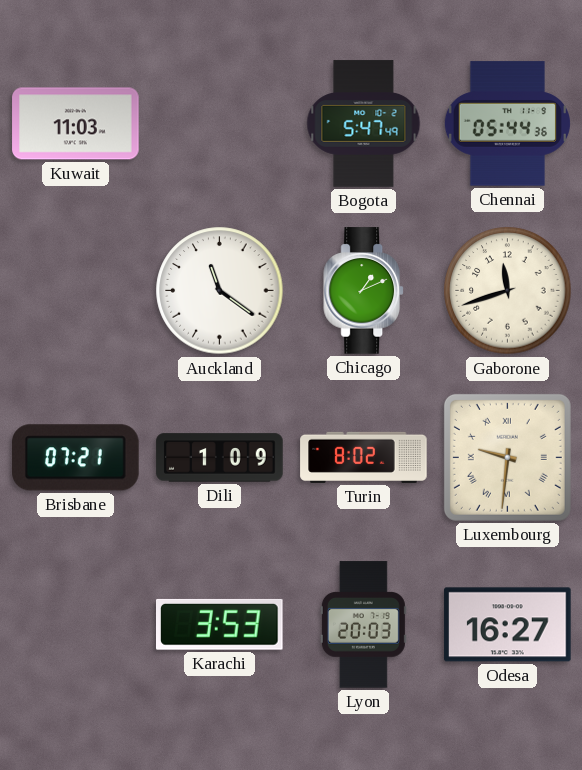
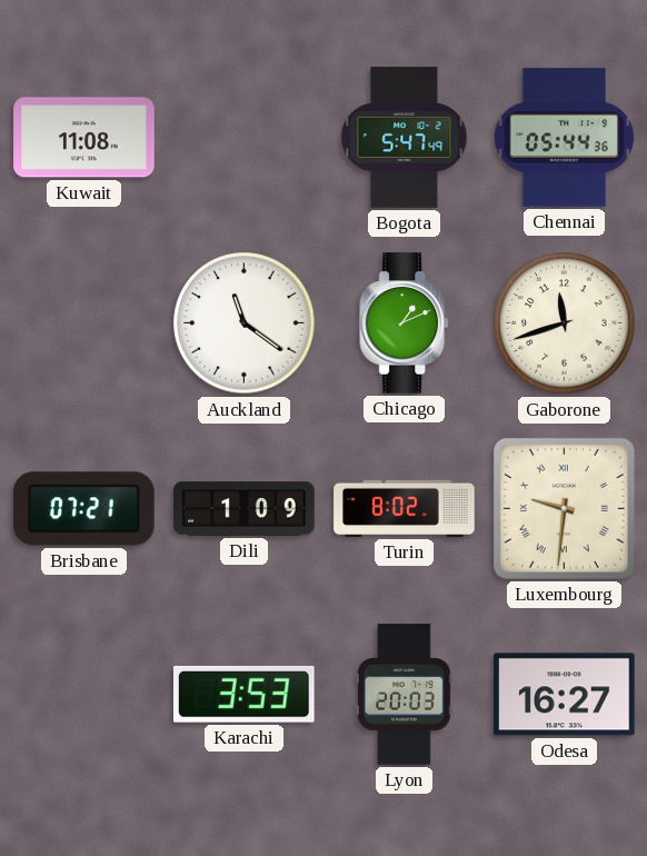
Kuwait: 11:03 -> 11:08 (84, 138)
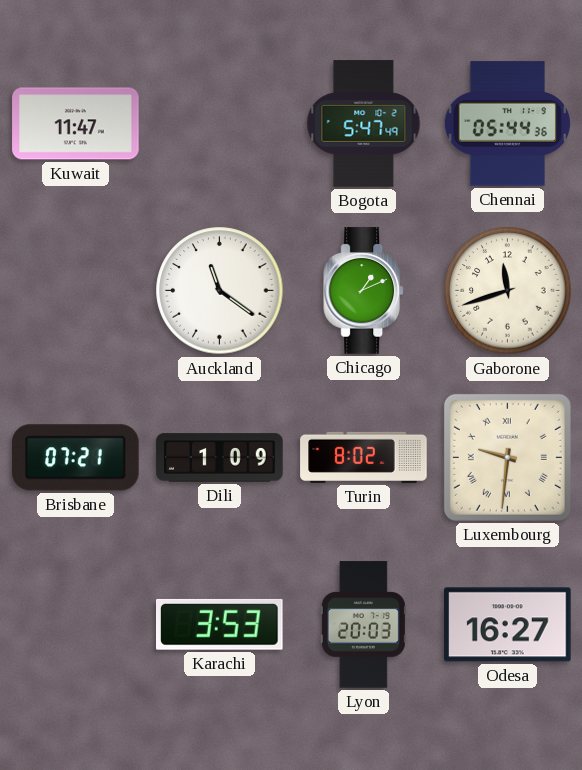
Kuwait: 11:08 -> 11:47 (76, 124)
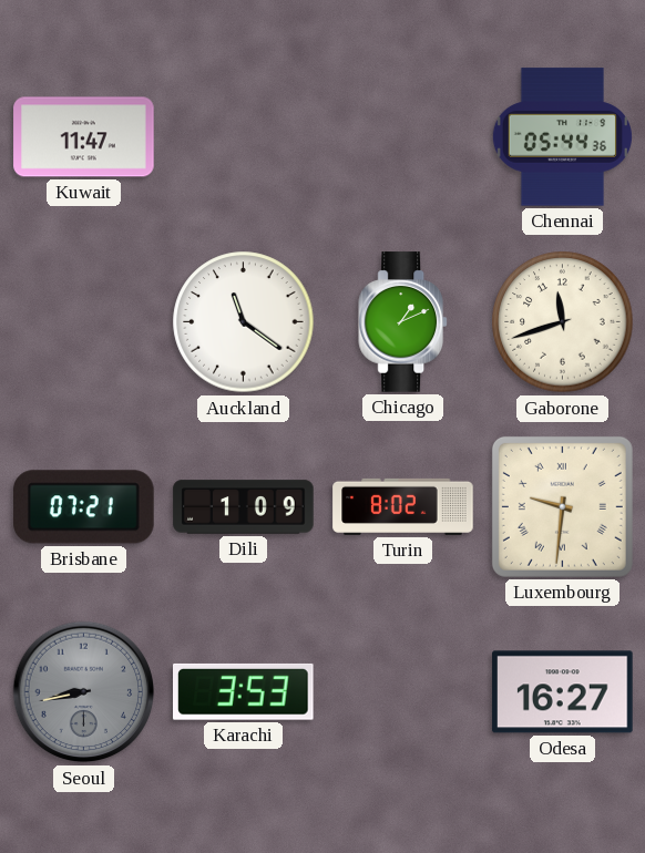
Bogota: 5:47 -> none (364, 124)
Seoul: none -> 8:43 (84, 692)
Lyon: 20:03 -> none (363, 625)
